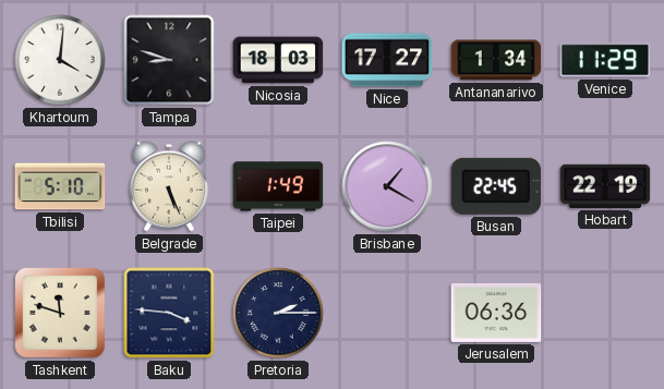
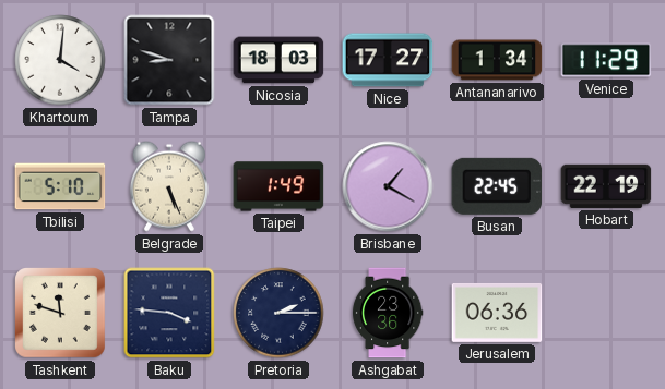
Ashgabat: none -> 23:36 (388, 313)
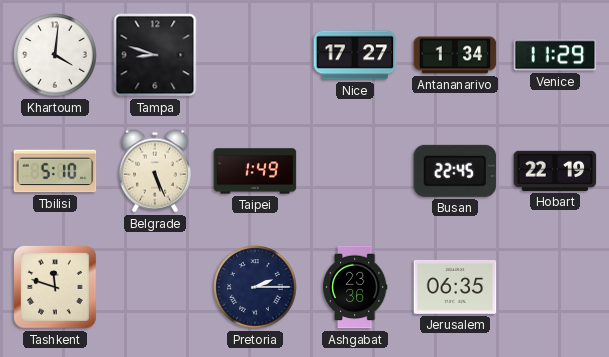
Nicosia: 18:03 -> none (278, 60)
Brisbane: 1:20 -> none (388, 186)
Baku: 3:46 -> none (169, 313)
Jerusalem: 06:36 -> 06:35 (455, 287)
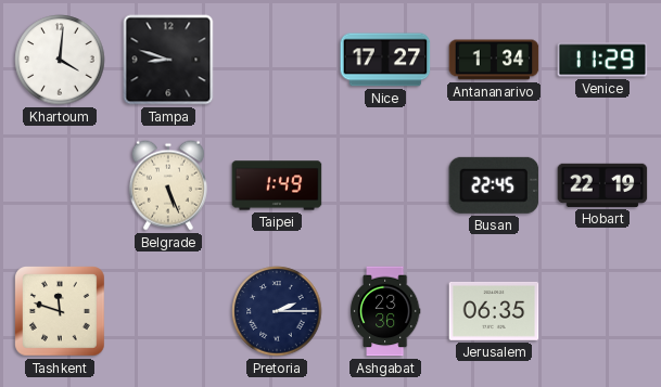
Tbilisi: 5:10 -> none (55, 171)
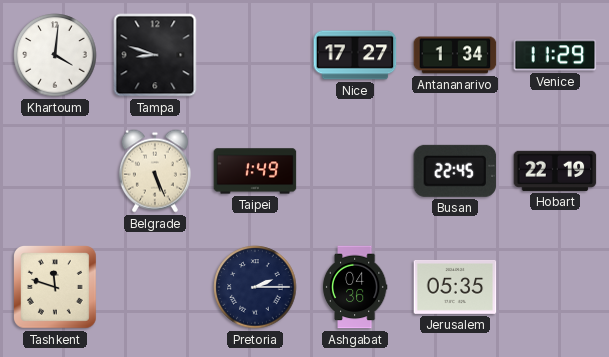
Ashgabat: 23:36 -> 04:36 (355, 287)
Jerusalem: 06:35 -> 05:35 (455, 287)
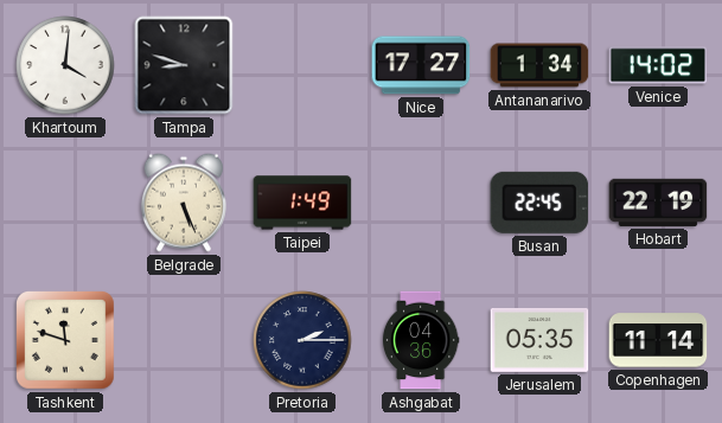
Venice: 11:29 -> 14:02 (658, 65)
Copenhagen: none -> 11:14 (658, 340)
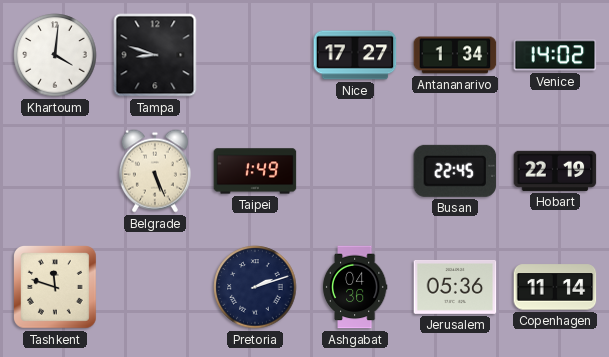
Pretoria: 2:15 -> 2:12 (255, 287)
Jerusalem: 05:35 -> 05:36 (455, 287)
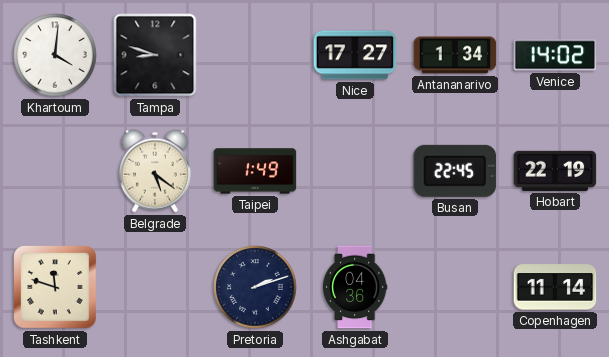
Belgrade: 5:26 -> 5:21 (155, 171)
Jerusalem: 05:36 -> none (455, 287)
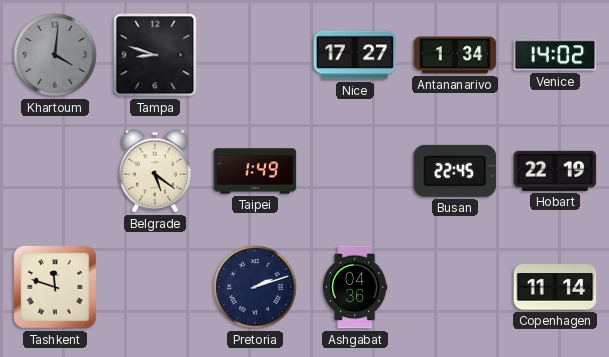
Khartoum dial: white -> grey (55, 55)
